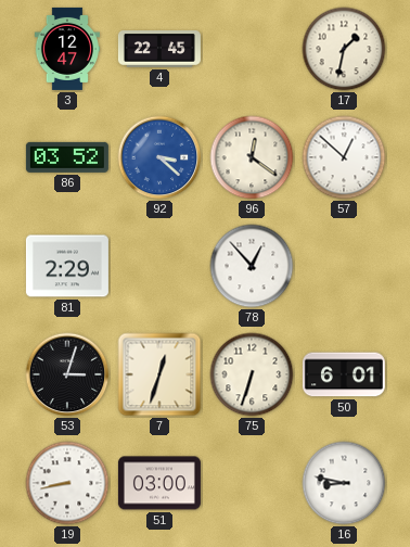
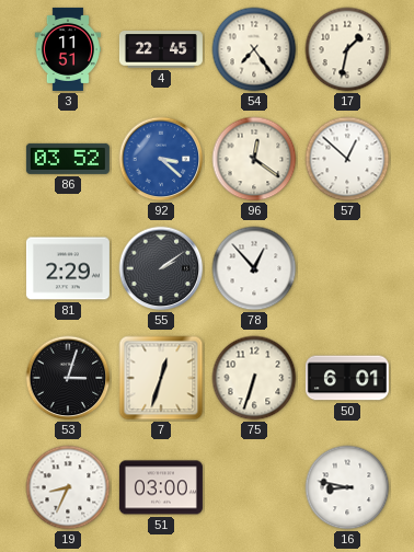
3: 12:47 -> 11:51 (67, 49)
54: none -> 7:24 (254, 49)
55: none -> 2:09 (161, 268)
19: 8:43 -> 8:34 (68, 487)
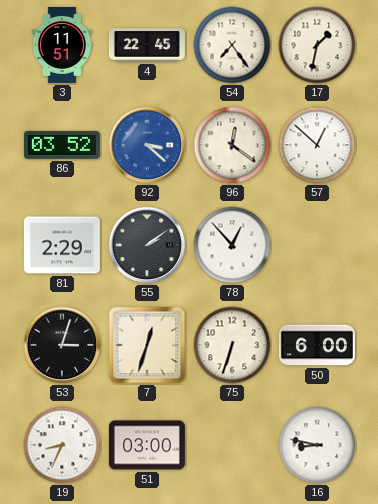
50: 6:01 -> 6:00 (317, 345)
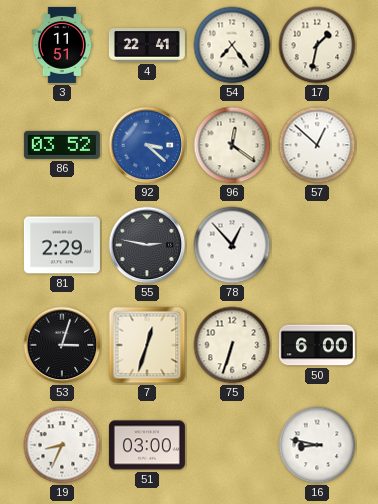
4: 22:45 -> 22:41 (147, 46)
55: 2:09 -> 2:47 (147, 245)
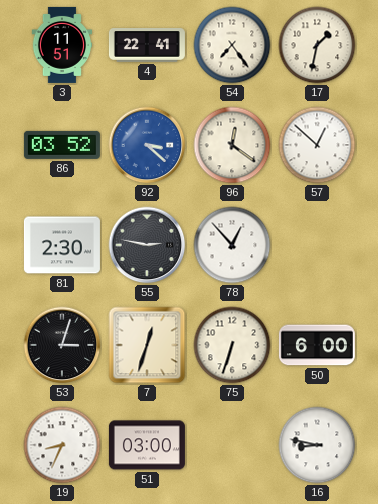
81: 2:29 -> 2:30 (62, 245)
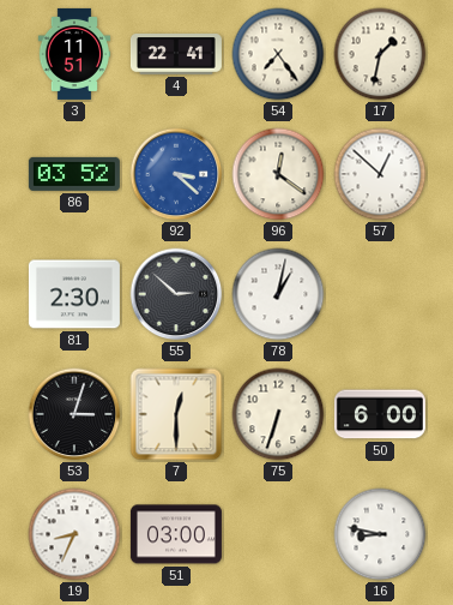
55: 2:47 -> 2:52 (176, 294)
78: 12:53 -> 1:02 (278, 294)
7: 12:33 -> 12:30 (176, 414)
